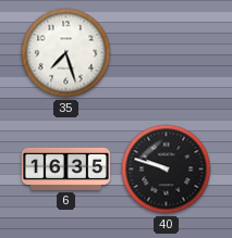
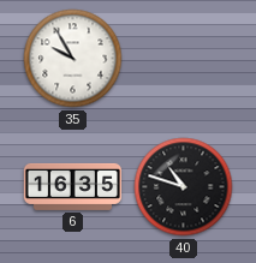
35: 7:27 -> 9:55 (73, 59)
40: 9:48 -> 10:48 (184, 187)
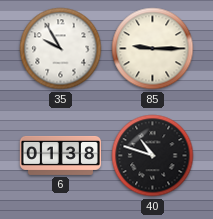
85: none -> 9:15 (153, 49)
6: 16:35 -> 01:38 (61, 155)
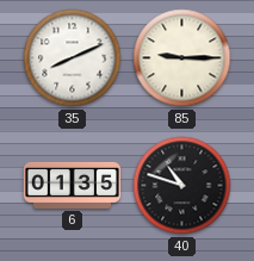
35: 9:55 -> 8:11 (73, 58)
6: 01:38 -> 01:35 (73, 185)
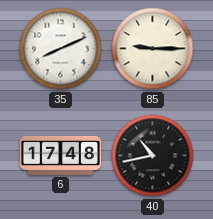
6: 01:35 -> 17:48 (61, 155)
40: 10:48 -> 10:43 (153, 156)
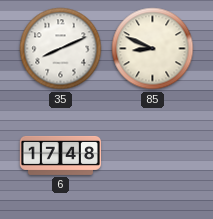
85: 9:15 -> 8:49 (153, 49)
40: 10:43 -> none (153, 156)
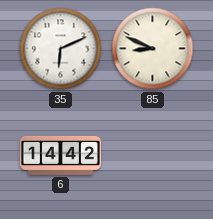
35: 8:11 -> 6:11 (61, 49)
6: 17:48 -> 14:42 (61, 155)
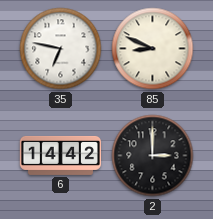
35: 6:11 -> 6:47 (61, 49)
2: none -> 3:00 (153, 156)
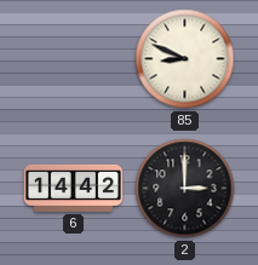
35: 6:47 -> none (61, 49)
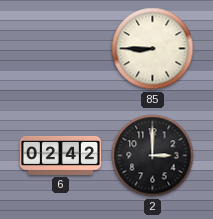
85: 8:49 -> 8:45 (153, 49)
6: 14:42 -> 02:42 (61, 155)
